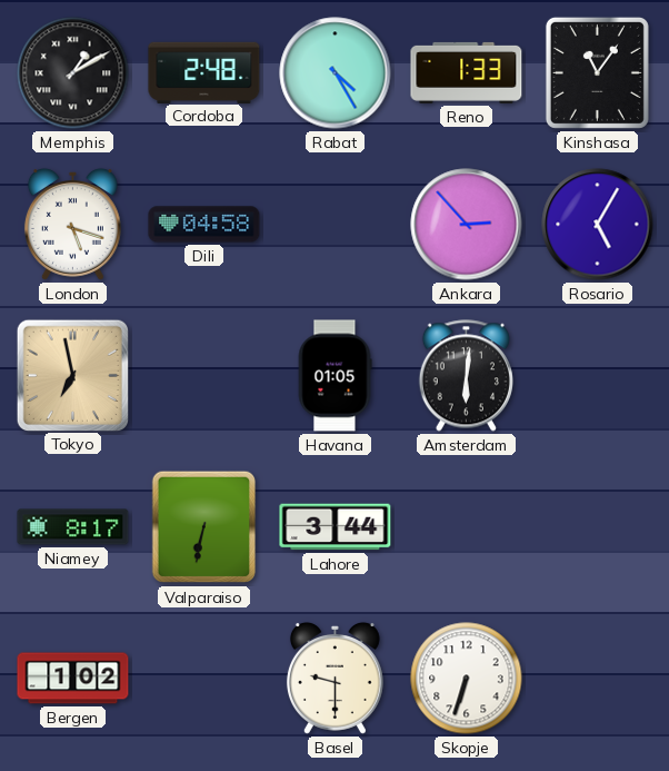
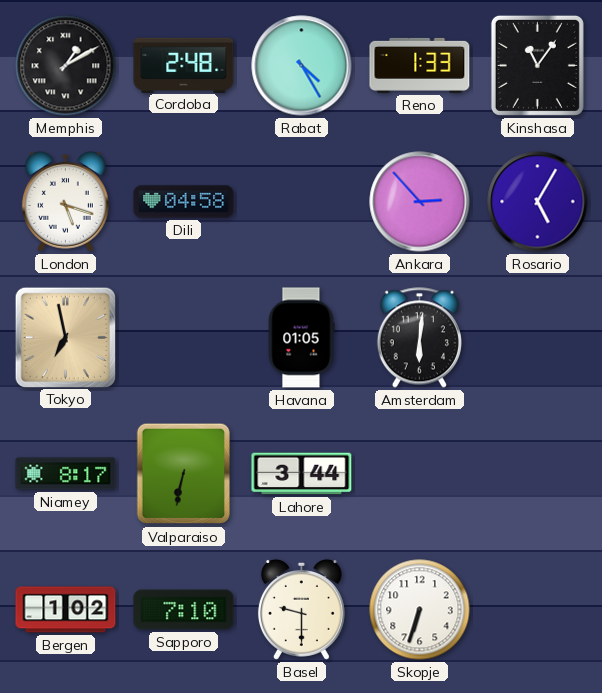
Sapporo: none -> 7:10 (184, 610)
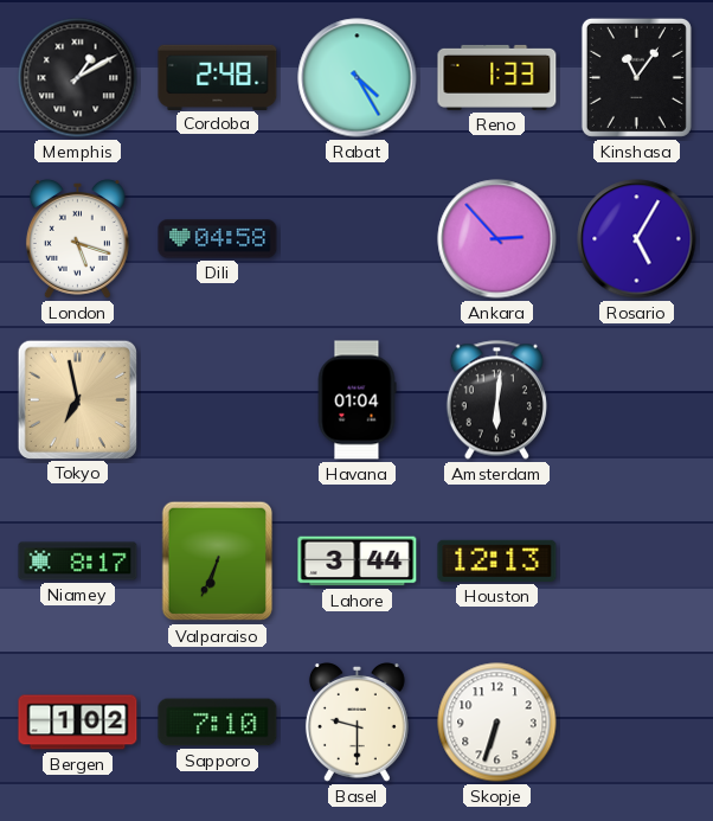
Havana: 01:05 -> 01:04 (356, 400)
Valparaiso: 6:32 -> 6:34 (218, 562)
Houston: none -> 12:13 (497, 560)
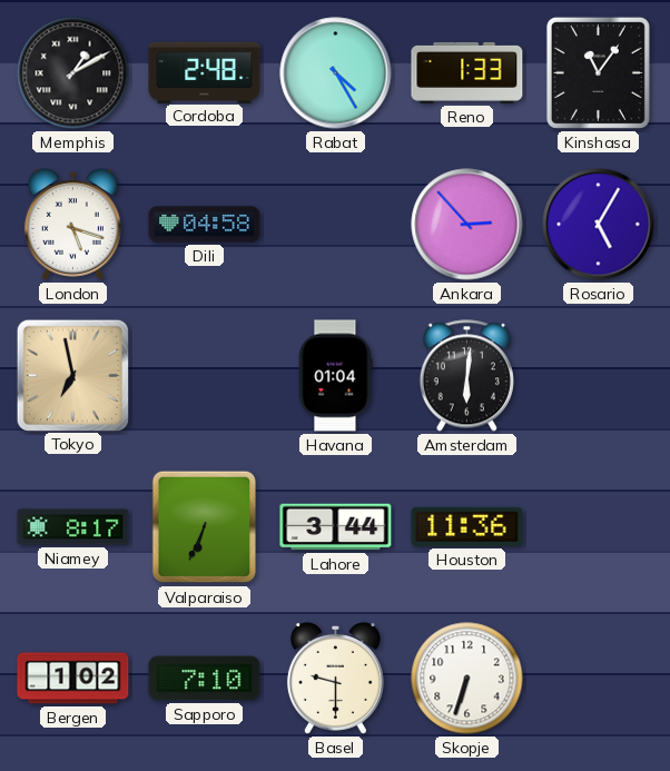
Houston: 12:13 -> 11:36 (467, 526)
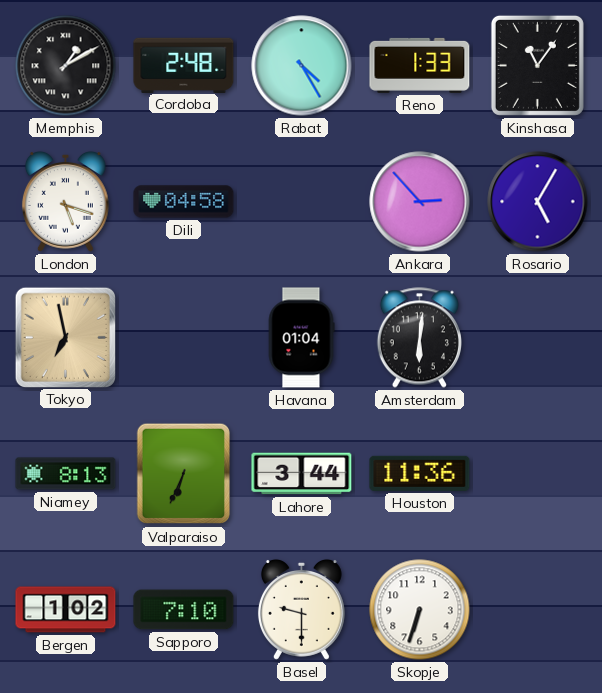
Niamey: 8:17 -> 8:13 (66, 474)
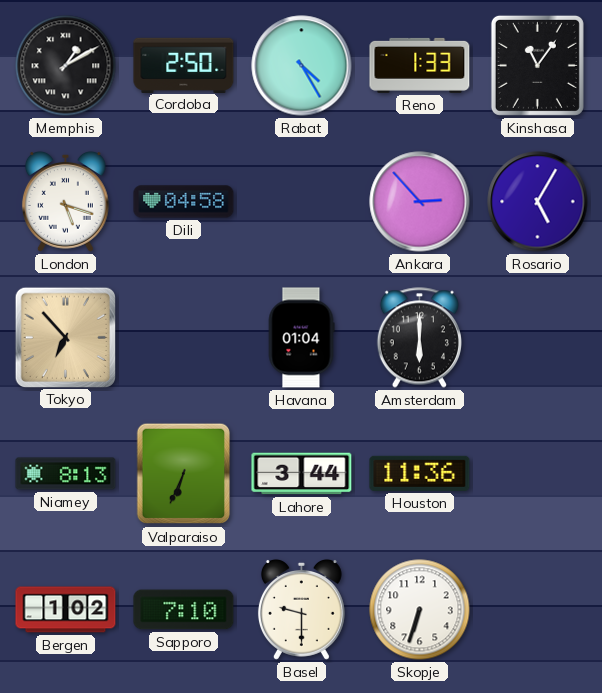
Cordoba: 2:48 -> 2:50 (184, 65)
Tokyo: 6:58 -> 6:53 (65, 337)
Amsterdam: 6:01 -> 6:00 (419, 338)
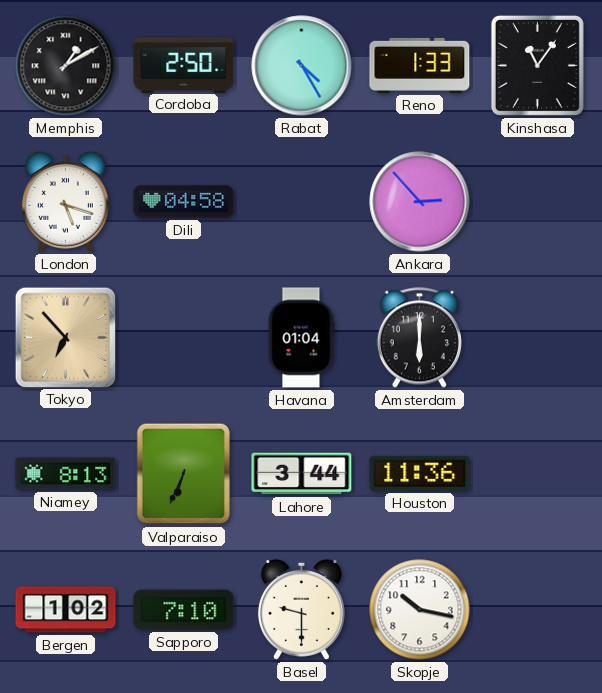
Rosario: 5:05 -> none (538, 202)
Skopje: 6:33 -> 10:17 (420, 610)
